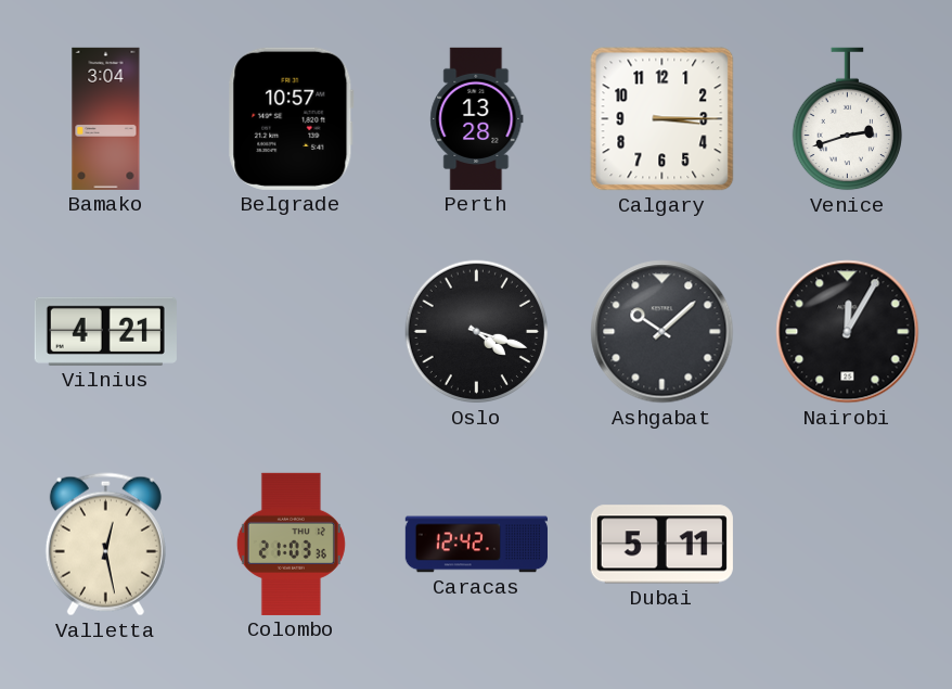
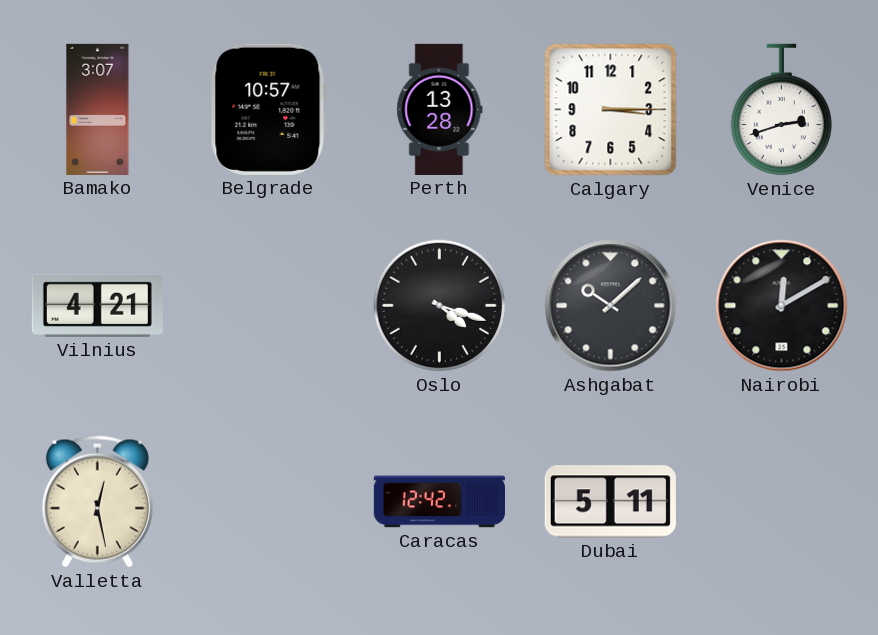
Bamako: 3:04 -> 3:07 (98, 109)
Nairobi: 12:05 -> 12:10 (782, 306)
Colombo: 21:03 -> none (291, 544)
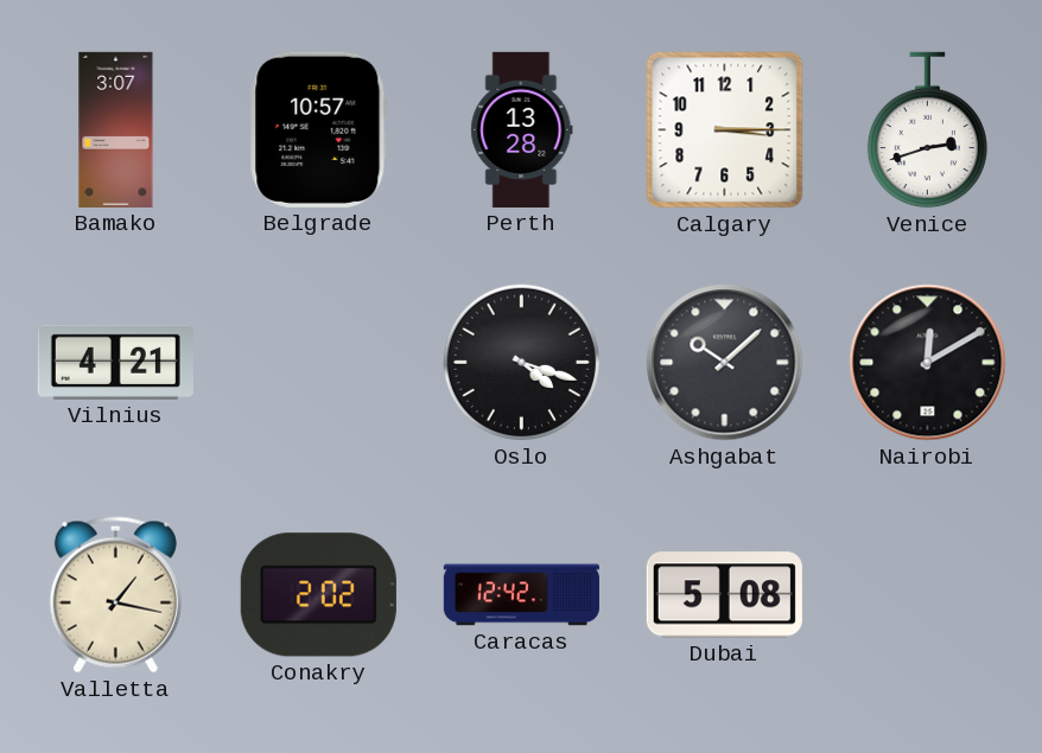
Valletta: 12:28 -> 1:17 (115, 595)
Conakry: none -> 2:02 (318, 595)
Dubai: 5:11 -> 5:08 (724, 595)
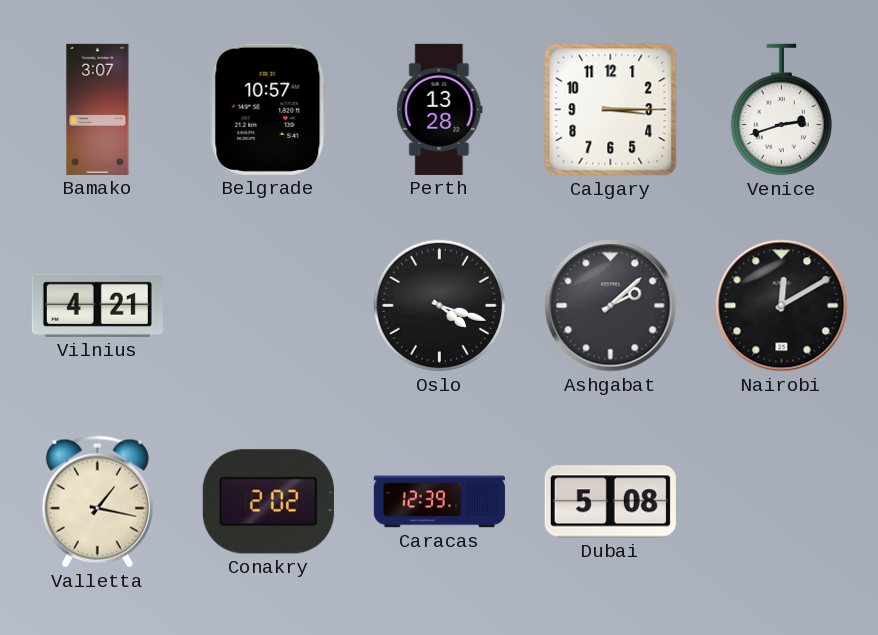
Ashgabat: 10:08 -> 2:08 (611, 306)
Caracas: 12:42 -> 12:39 (439, 502)
